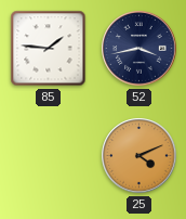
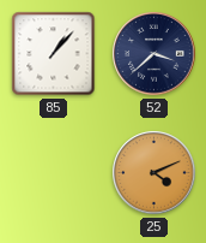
85: 1:46 -> 1:07 (54, 54)
52: 3:43 -> 3:38 (154, 54)
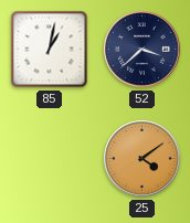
85: 1:07 -> 1:02 (50, 50)
25: 4:11 -> 4:09 (142, 159)
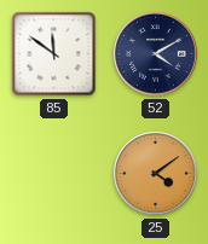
85: 1:02 -> 11:51 (54, 54)
52: 3:38 -> 4:10 (156, 54)
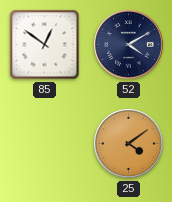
85: 11:51 -> 12:51 (45, 45)
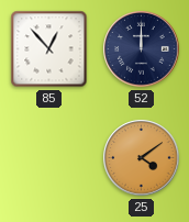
85: 12:51 -> 12:53 (49, 49)
52: 4:10 -> 12:00 (142, 49)
